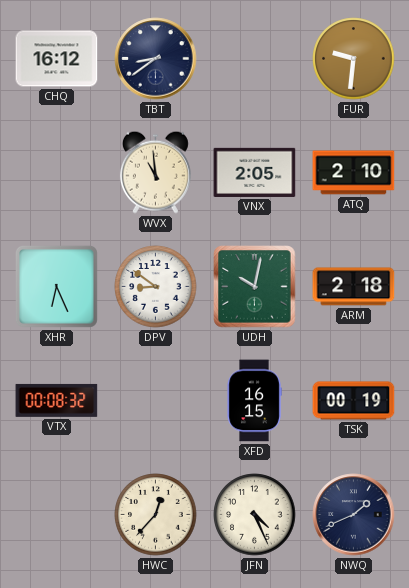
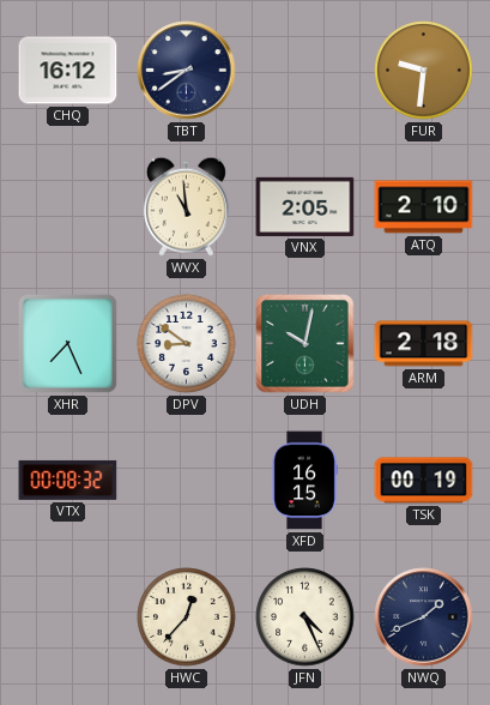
XHR: 6:26 -> 7:26 (67, 343)
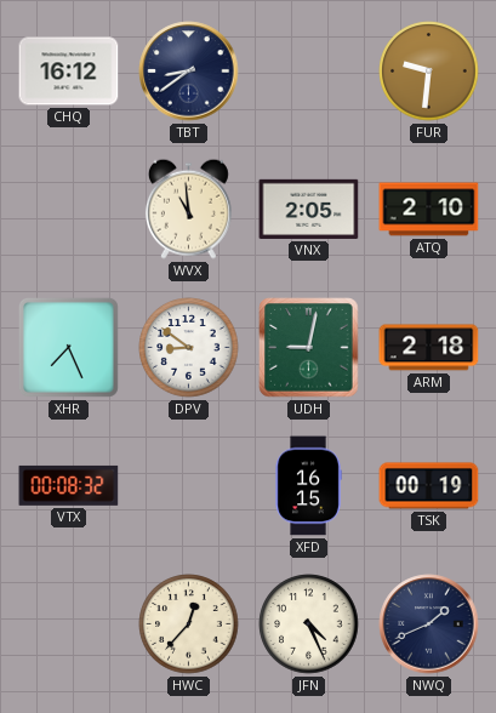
UDH: 10:02 -> 9:02 (309, 348)
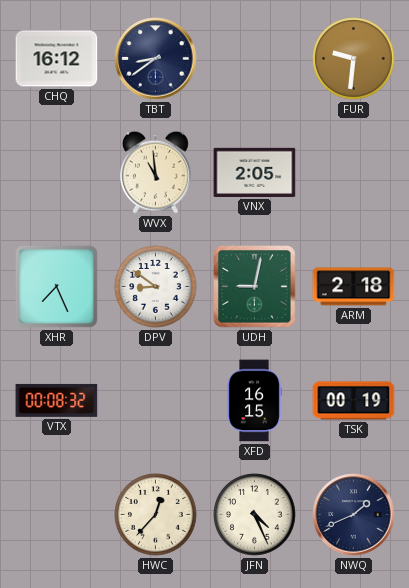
ATQ: 2:10 -> none (429, 210)
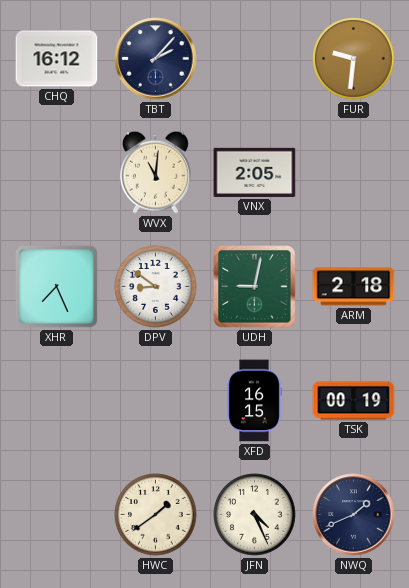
TBT: 8:39 -> 2:07 (156, 59)
WVX: 10:59 -> 11:01 (155, 172)
VTX: 00:08 -> none (57, 400)
HWC: 12:37 -> 1:39 (156, 515)
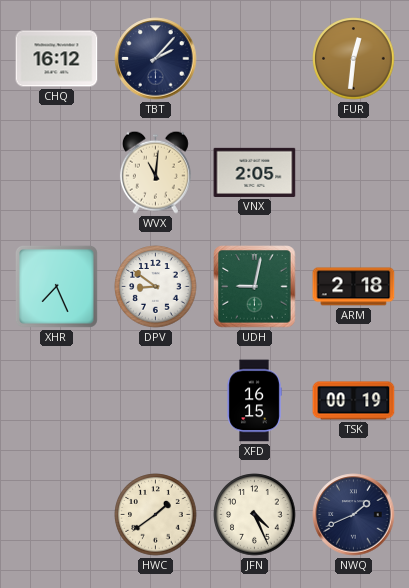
FUR: 9:31 -> 12:31 (354, 59)
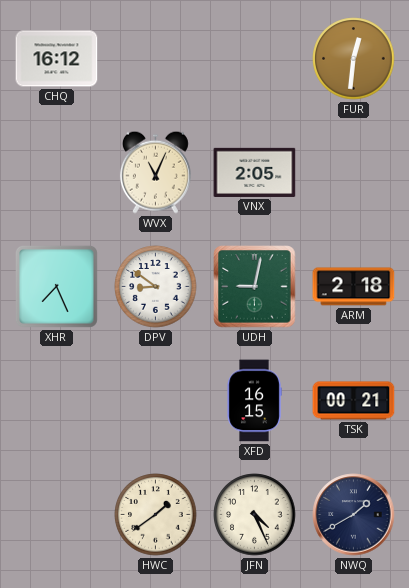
TBT: 2:07 -> none (156, 59)
WVX: 11:01 -> 11:04 (155, 172)
TSK: 00:19 -> 00:21 (354, 401)
NWQ: 1:41 -> 1:40 (354, 515)
